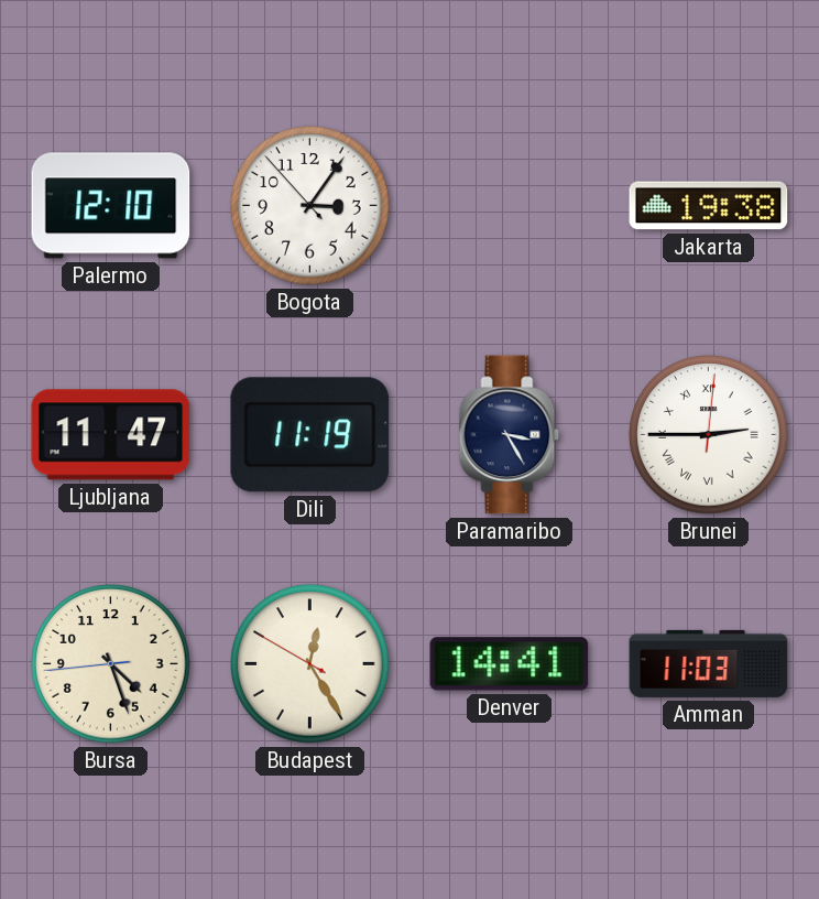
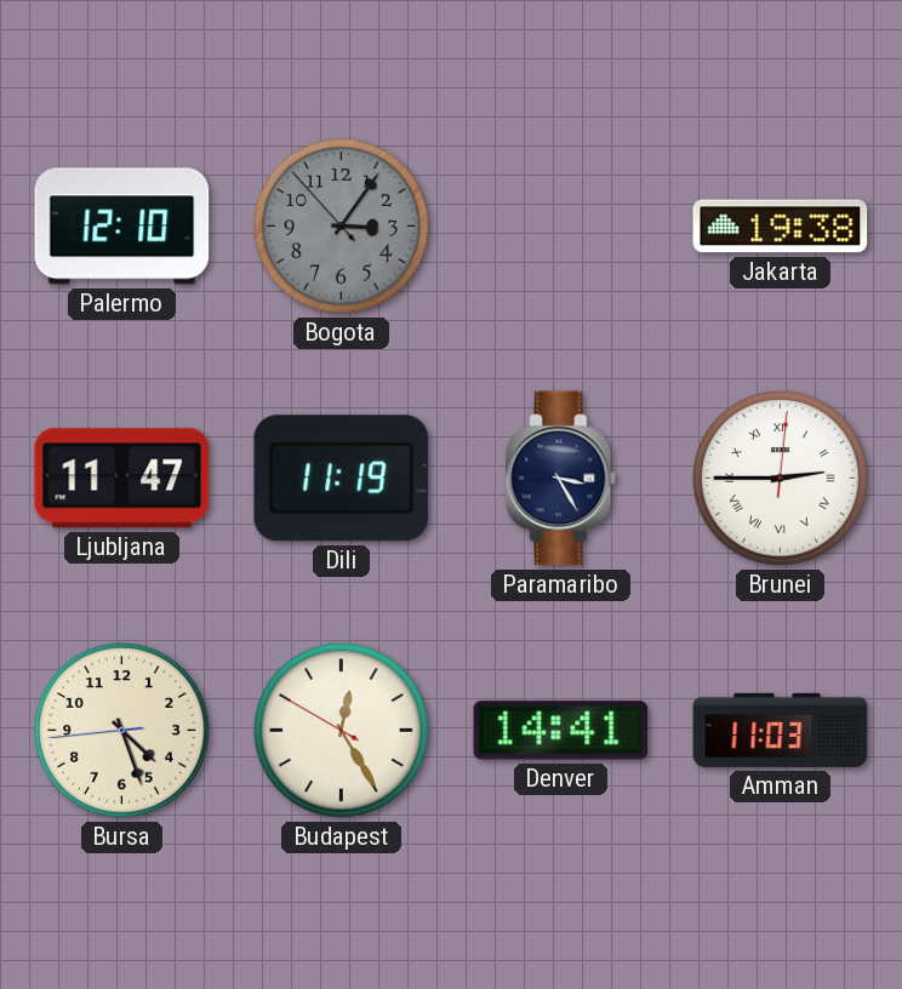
Bogota dial: white -> grey (342, 227)
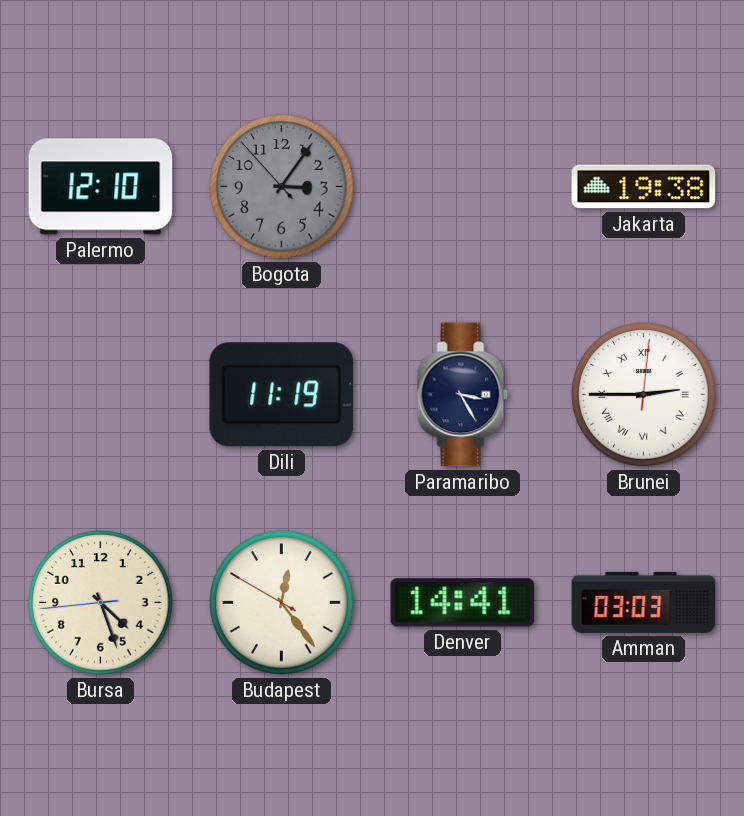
Ljubljana: 11:47 -> none (122, 479)
Budapest: 12:24 -> 12:23 (282, 603)
Amman: 11:03 -> 03:03 (644, 602)
